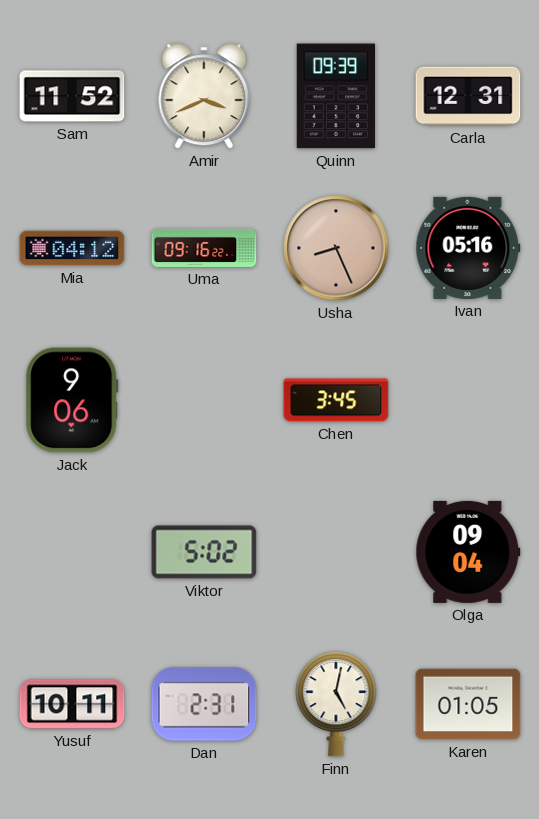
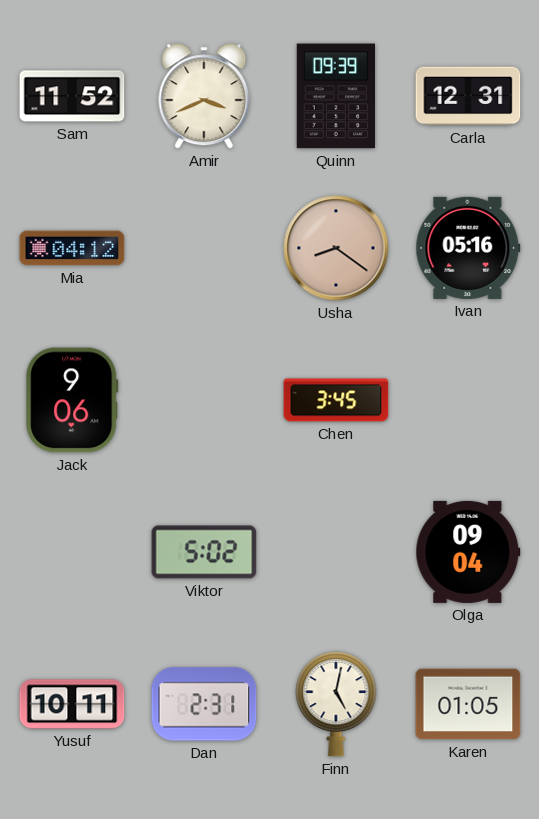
Uma: 09:16 -> none (204, 248)
Usha: 8:26 -> 8:21 (336, 248)
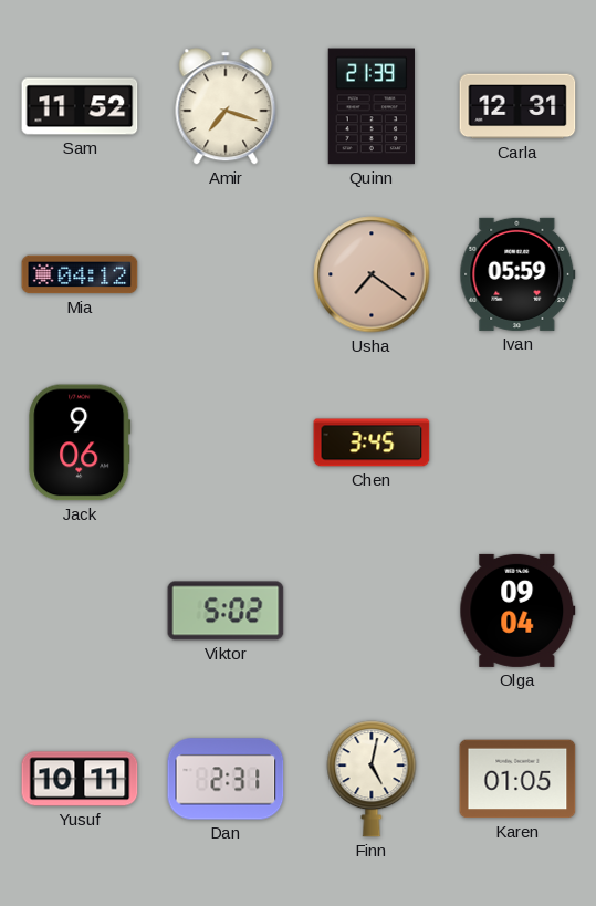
Amir: 3:41 -> 7:18 (226, 106)
Quinn: 09:39 -> 21:39 (370, 106)
Usha: 8:21 -> 7:21 (372, 274)
Ivan: 05:16 -> 05:59 (517, 274)
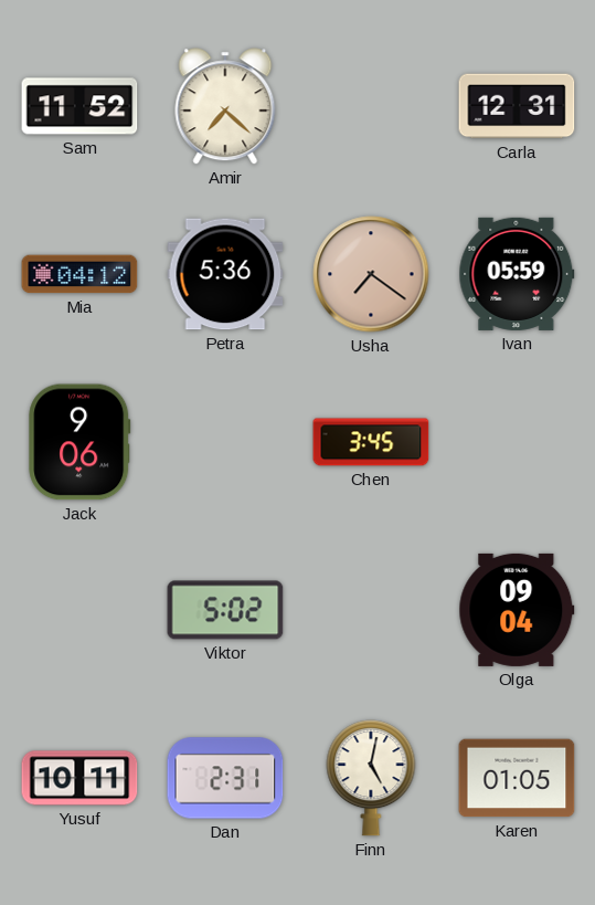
Amir: 7:18 -> 7:22 (225, 106)
Quinn: 21:39 -> none (370, 106)
Petra: none -> 5:36 (225, 274)
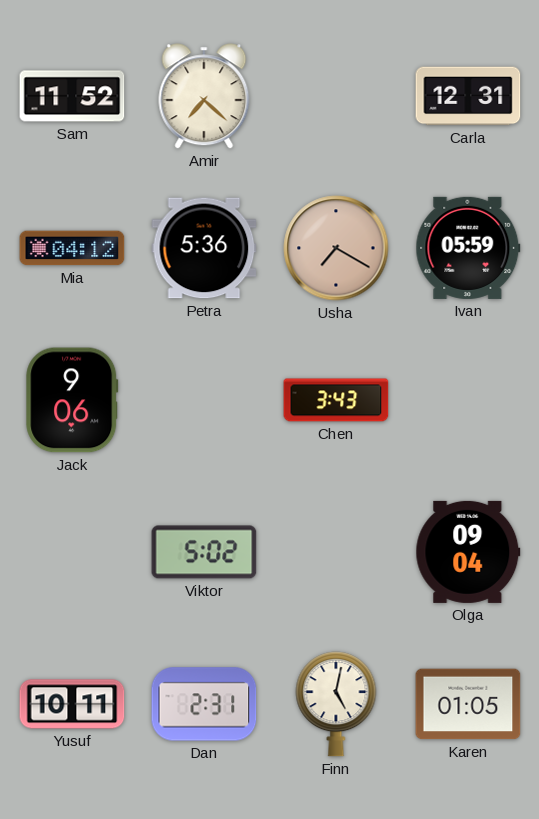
Usha: 7:21 -> 7:20 (336, 248)
Chen: 3:45 -> 3:43 (336, 400)
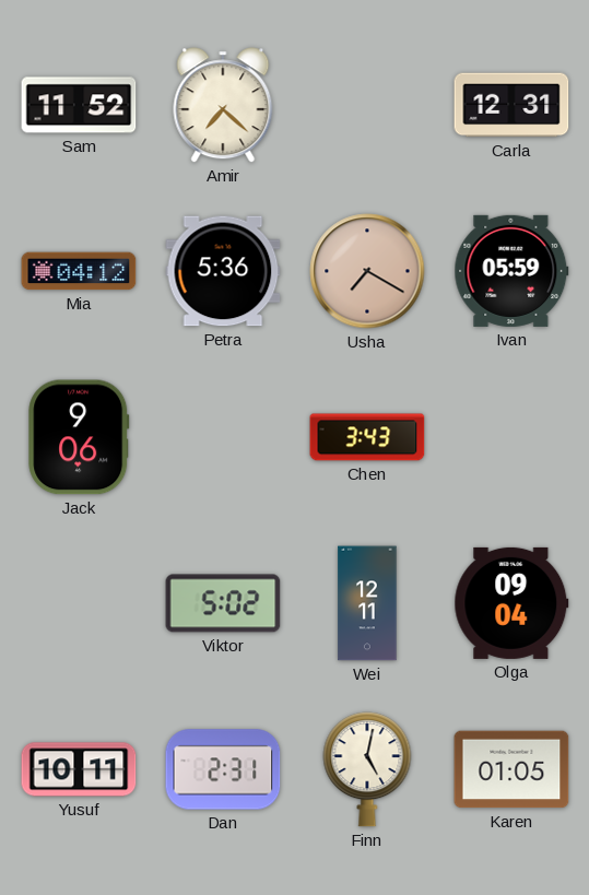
Wei: none -> 12:11 (367, 603)
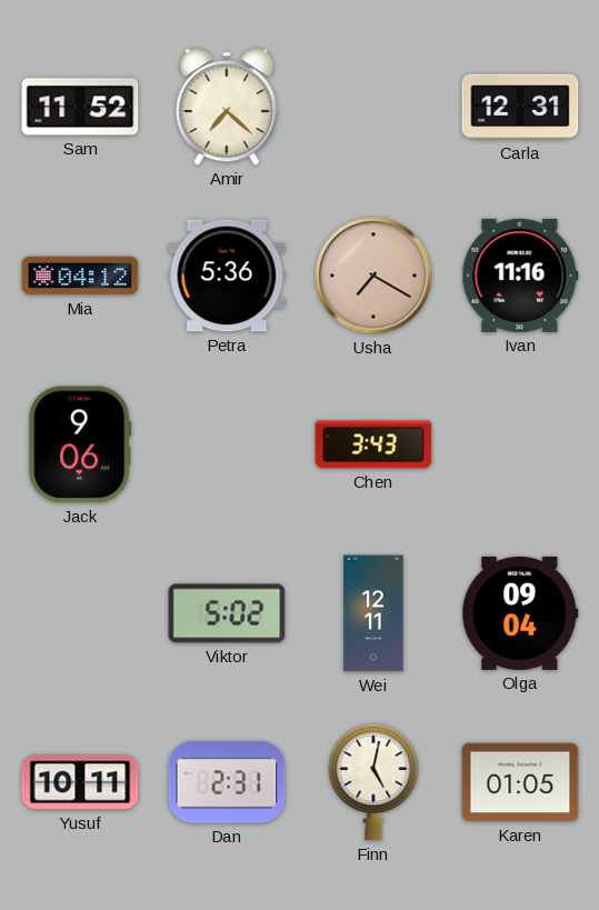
Ivan: 05:59 -> 11:16 (520, 276)
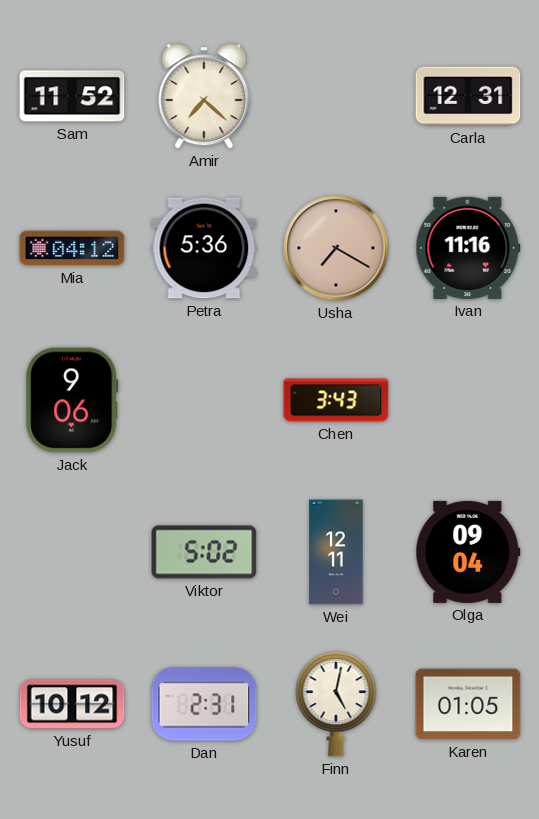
Yusuf: 10:11 -> 10:12 (72, 704)
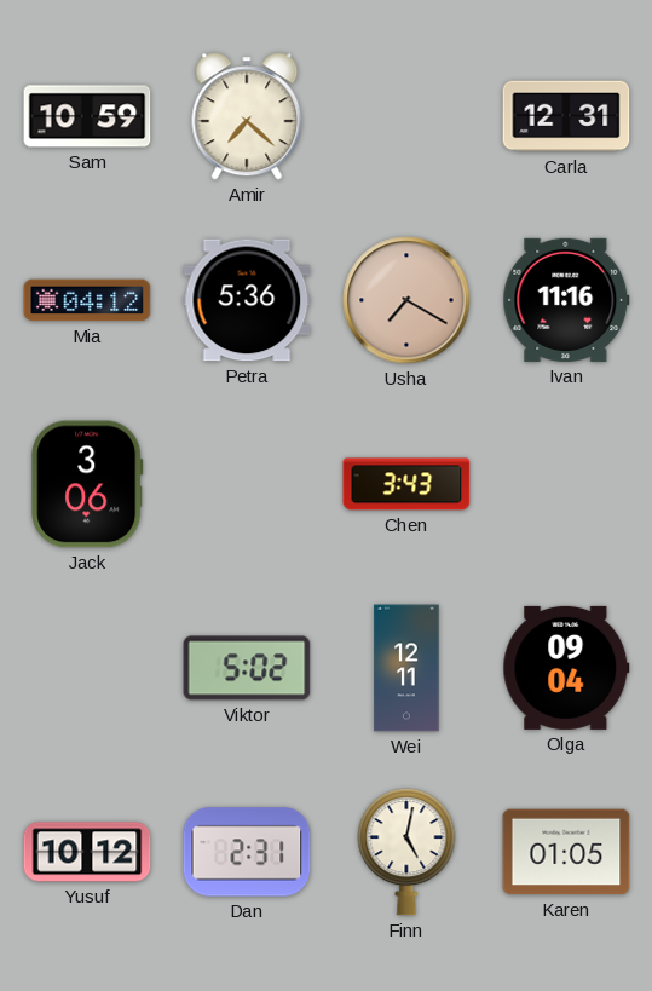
Sam: 11:52 -> 10:59 (87, 116)
Jack: 9:06 -> 3:06 (87, 484)
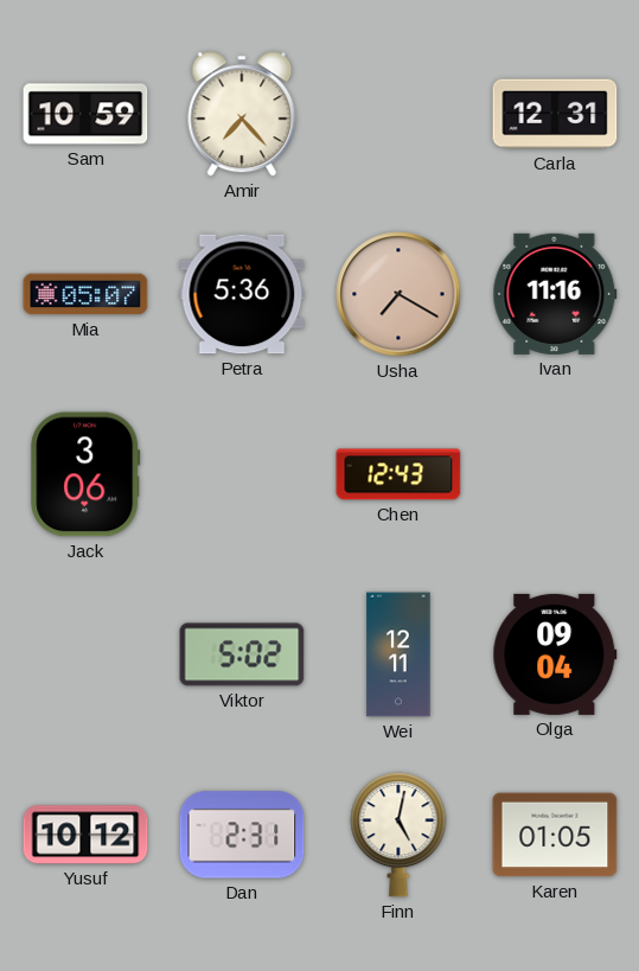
Amir: 7:22 -> 7:23 (242, 114)
Mia: 04:12 -> 05:07 (85, 294)
Chen: 3:43 -> 12:43 (398, 474)
